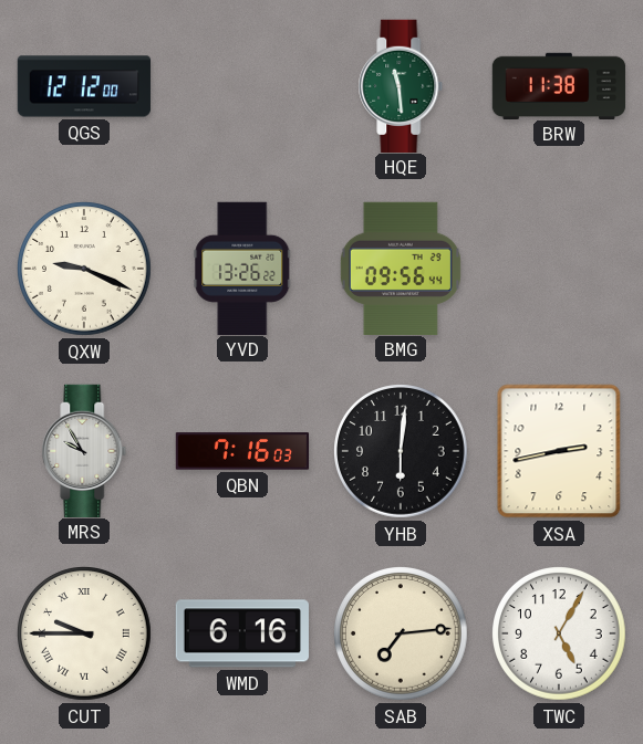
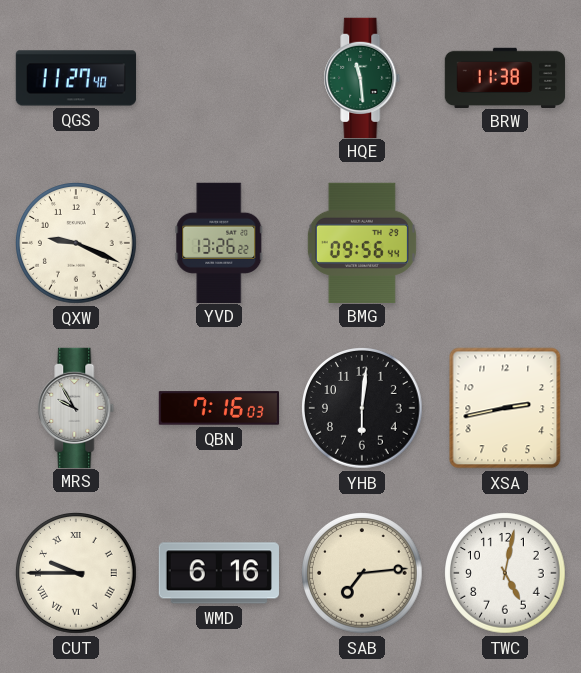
QGS: 12:12 -> 11:27 (76, 78)
TWC: 5:05 -> 5:02 (506, 574)
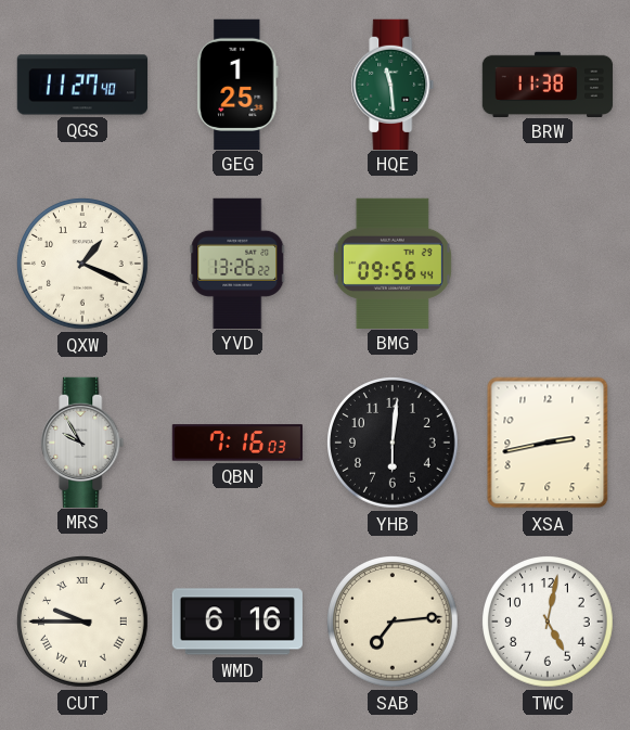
GEG: none -> 1:25 (237, 84)
QXW: 9:19 -> 1:19 (83, 265)
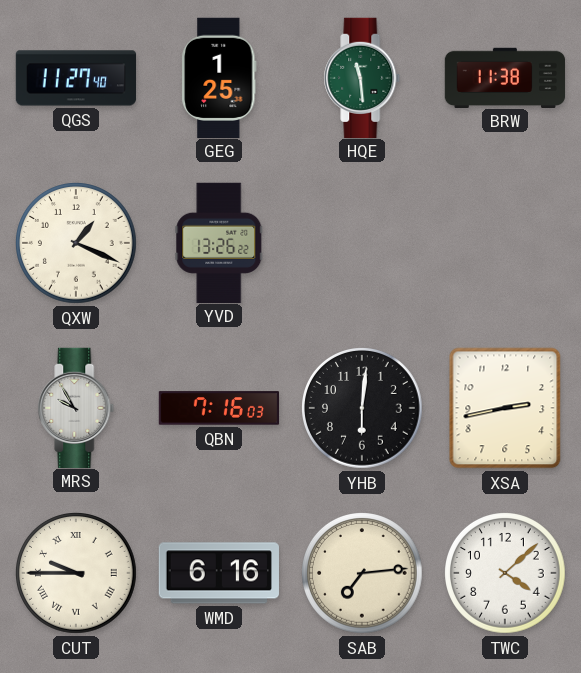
BMG: 09:56 -> none (393, 262)
TWC: 5:02 -> 4:08 (506, 574)
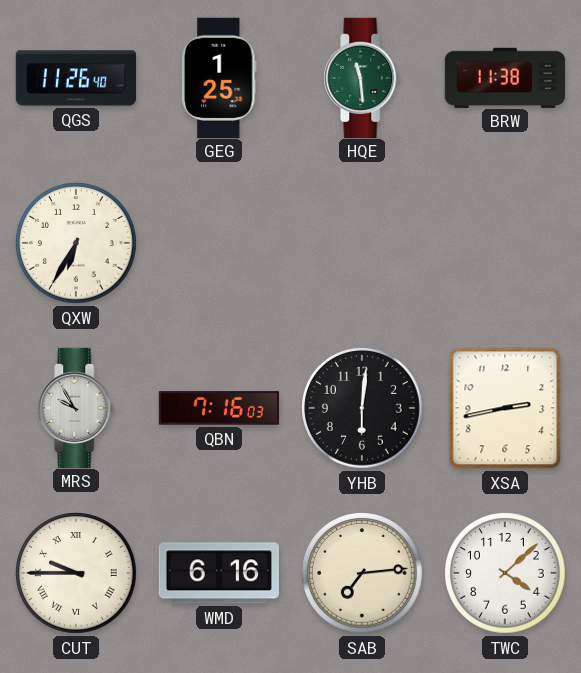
QGS: 11:27 -> 11:26 (76, 78)
QXW: 1:19 -> 6:35 (77, 244)
YVD: 13:26 -> none (219, 242)
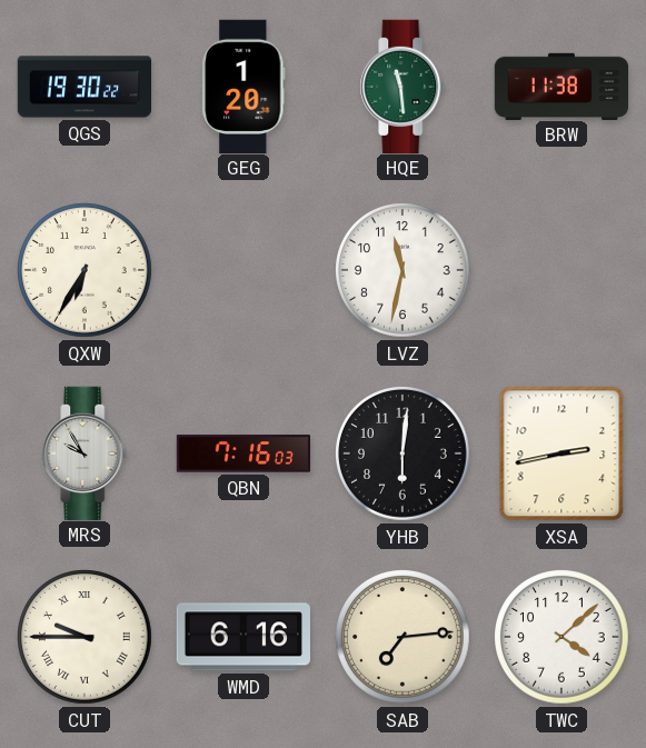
QGS: 11:26 -> 19:30 (85, 87)
GEG: 1:25 -> 1:20 (244, 86)
LVZ: none -> 11:32 (404, 271)
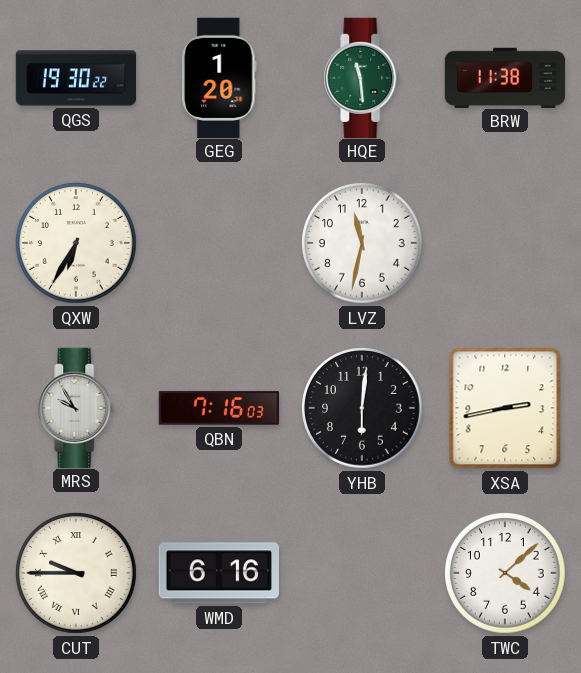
SAB: 7:14 -> none (404, 638)
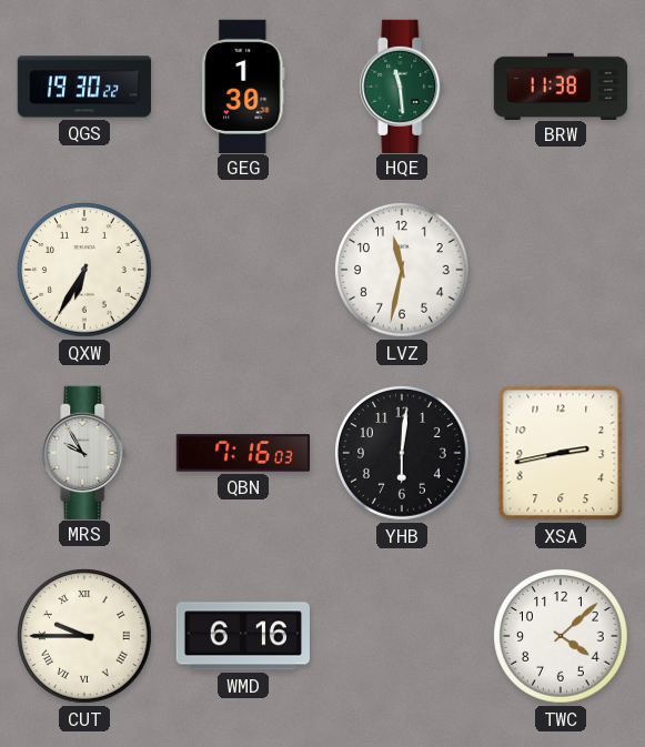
GEG: 1:20 -> 1:30 (243, 85)
